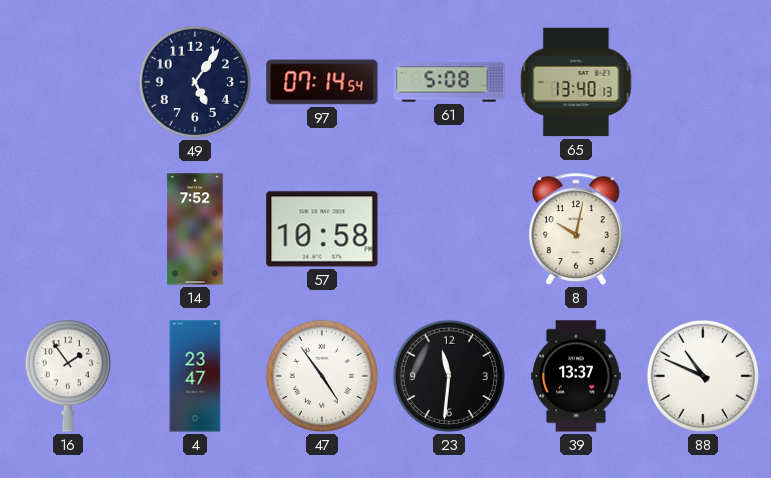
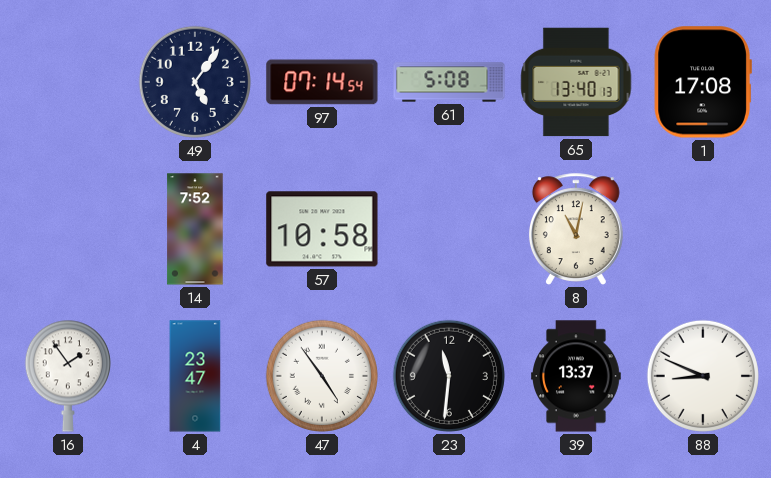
1: none -> 17:08 (703, 82)
8: 10:02 -> 11:02 (576, 229)
88: 10:49 -> 8:49 (703, 376)
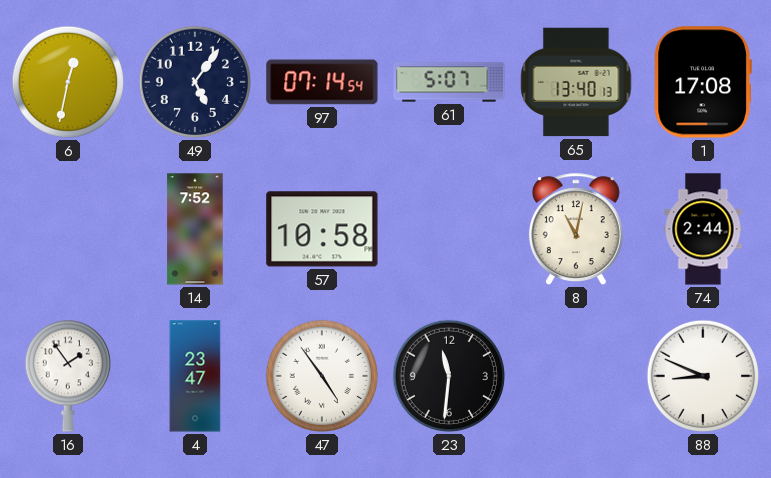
6: none -> 12:32 (68, 82)
61: 5:08 -> 5:07 (449, 82)
74: none -> 2:44 (703, 229)
39: 13:37 -> none (576, 376)
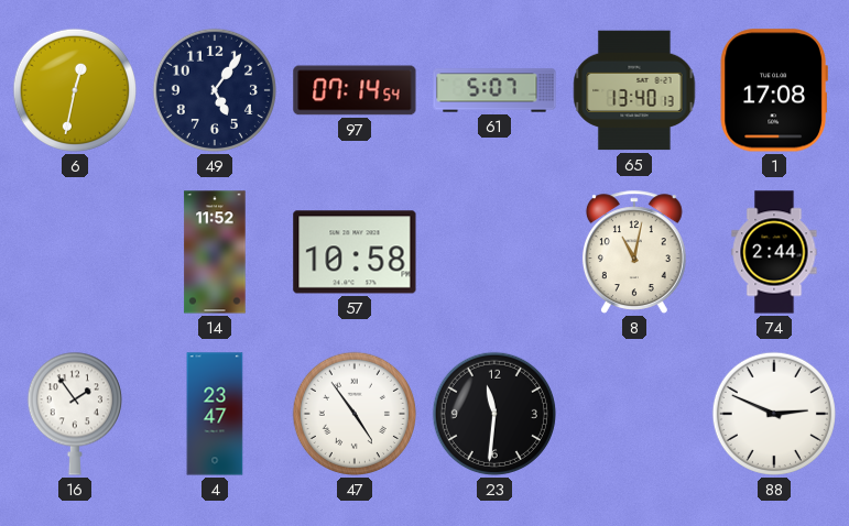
14: 7:52 -> 11:52 (215, 252)
88: 8:49 -> 2:49 (774, 414)
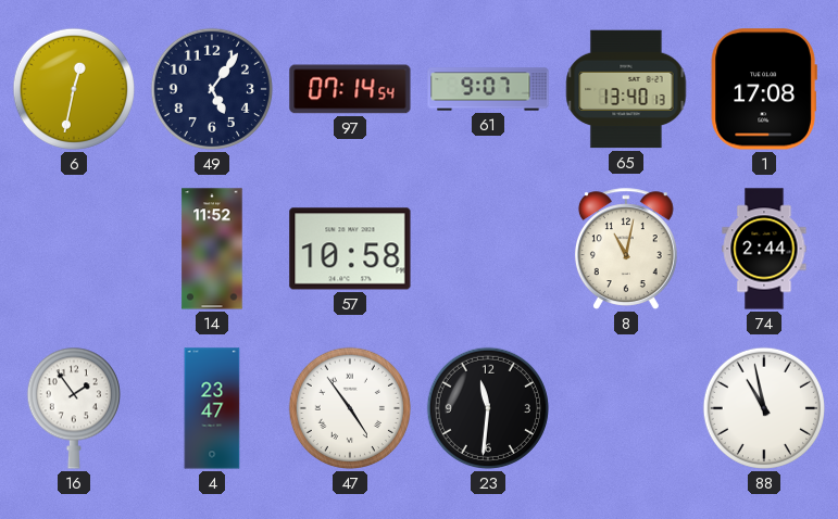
61: 5:07 -> 9:07 (488, 89)
88: 2:49 -> 10:58 (764, 408)
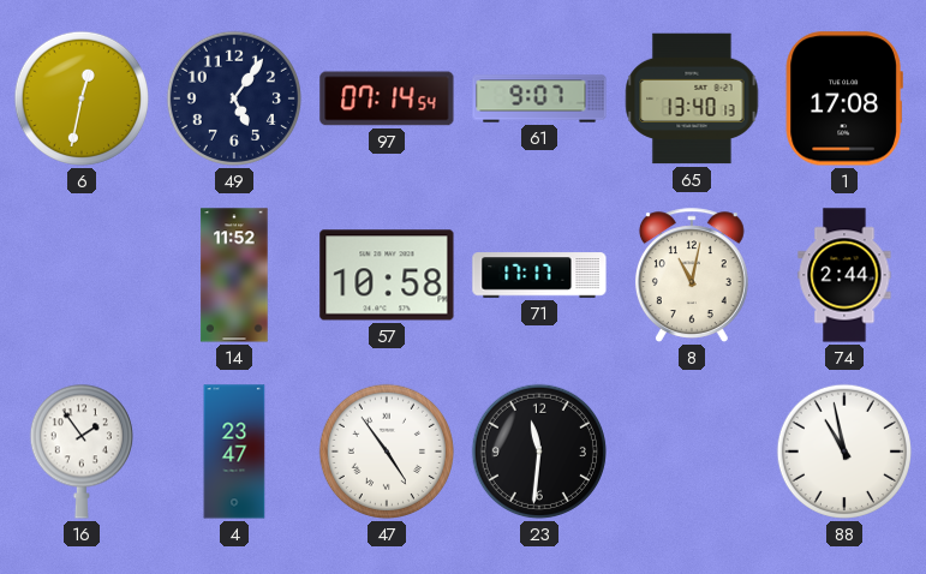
71: none -> 17:17 (539, 275)
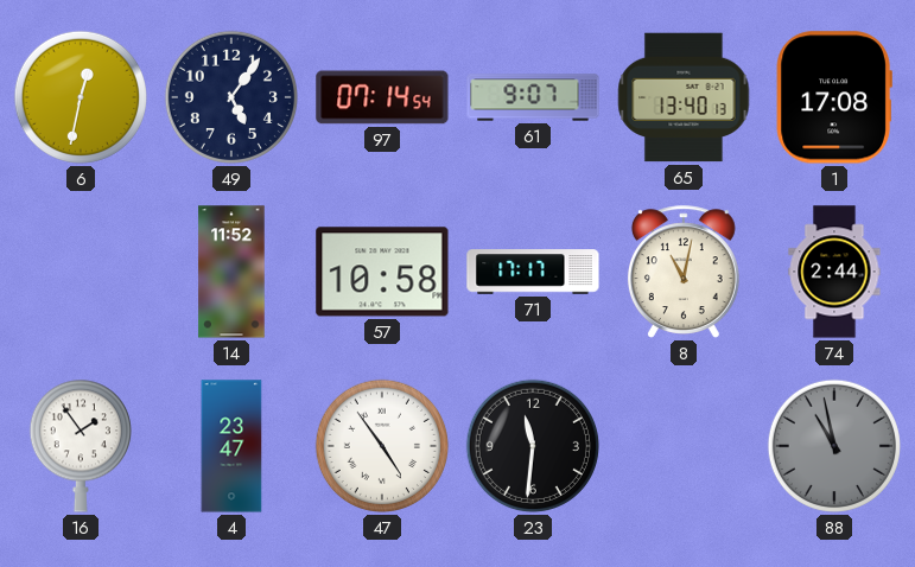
88 dial: white -> grey (834, 446)
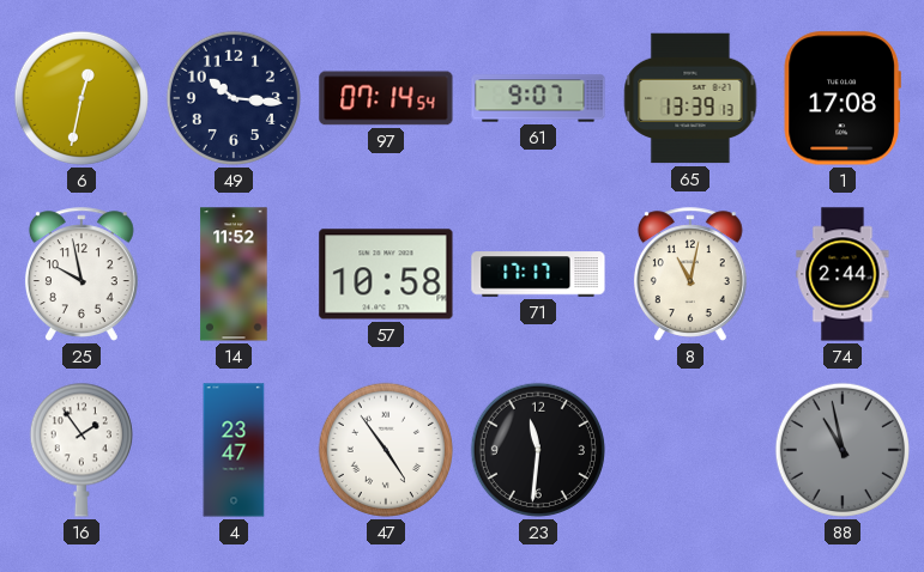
49: 5:06 -> 10:16 (234, 98)
65: 13:40 -> 13:39 (690, 98)
25: none -> 9:58 (81, 274)
